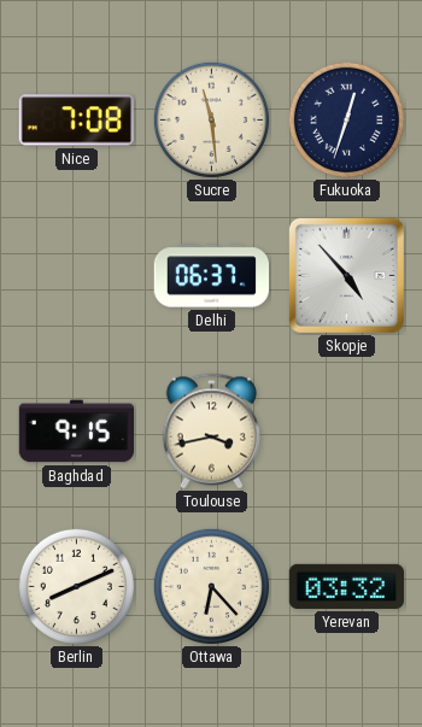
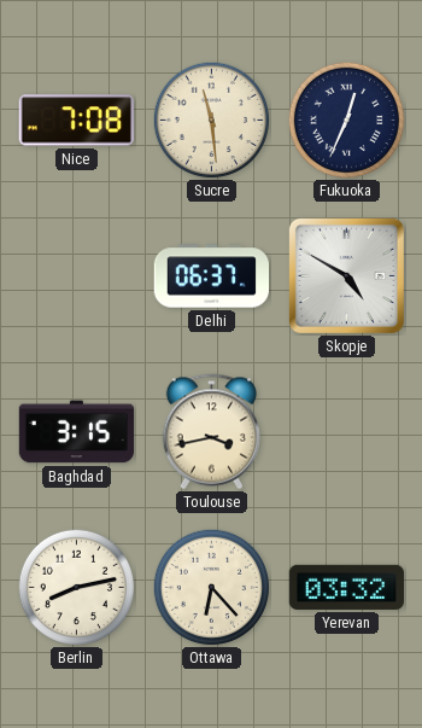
Fukuoka: 12:33 -> 12:34 (346, 120)
Skopje: 4:53 -> 4:50 (346, 275)
Baghdad: 9:15 -> 3:15 (76, 432)
Berlin: 8:11 -> 8:13 (76, 587)
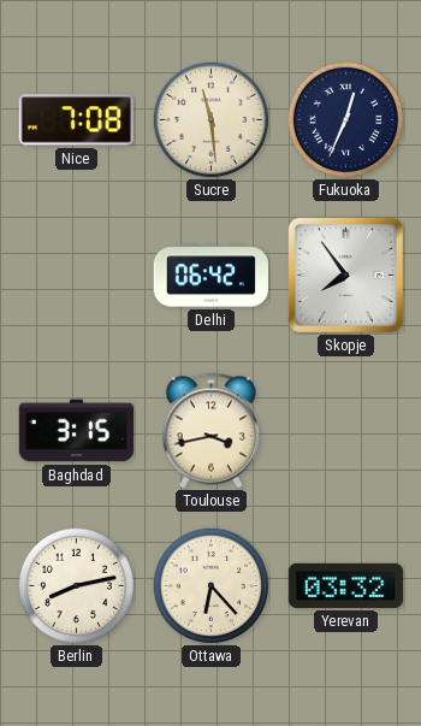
Delhi: 06:37 -> 06:42 (210, 276)
Skopje: 4:50 -> 7:54 (345, 275)
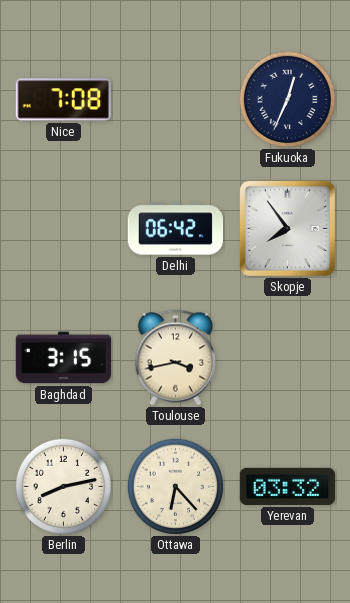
Sucre: 11:29 -> none (210, 119)
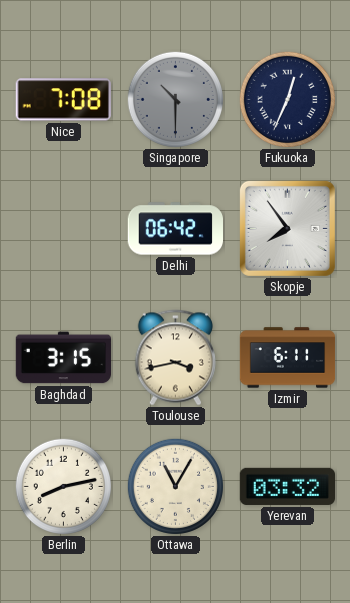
Singapore: none -> 10:30 (175, 99)
Izmir: none -> 6:11 (288, 358)
Ottawa: 6:23 -> 11:05 (175, 486)
